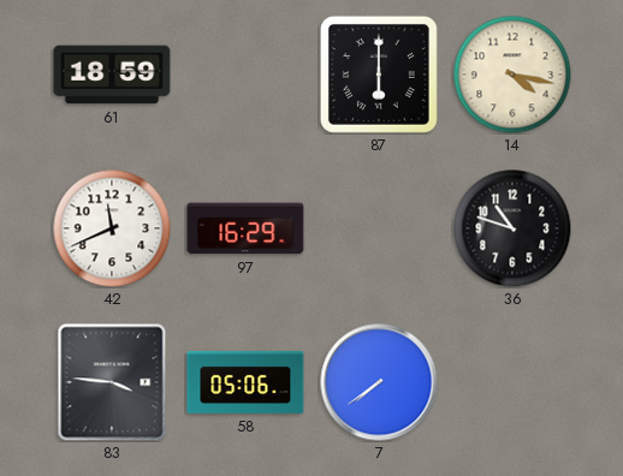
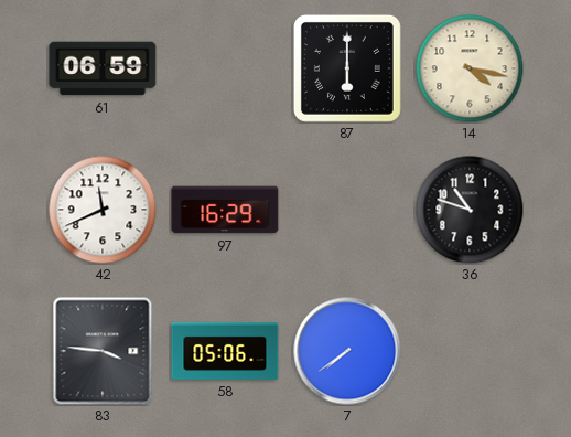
61: 18:59 -> 06:59 (103, 68)
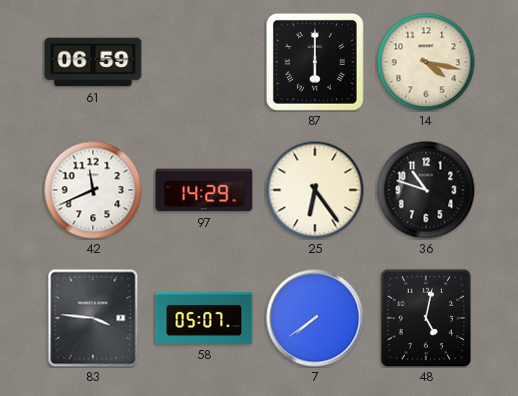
97: 16:29 -> 14:29 (204, 190)
25: none -> 6:24 (315, 190)
58: 05:06 -> 05:07 (204, 318)
48: none -> 5:02 (426, 318)
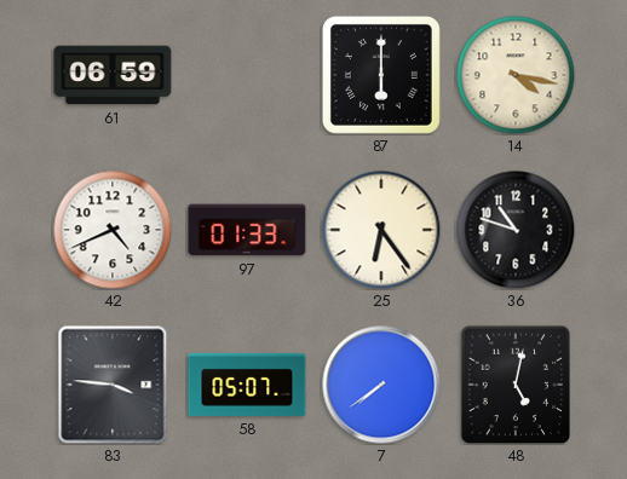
42: 11:41 -> 4:41 (113, 230)
97: 14:29 -> 01:33 (247, 230)
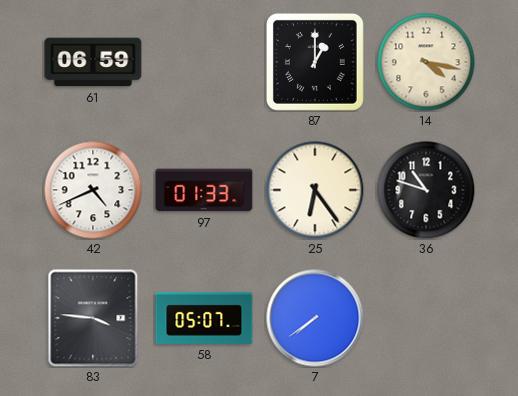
87: 6:00 -> 1:00 (315, 62)
48: 5:02 -> none (516, 385)
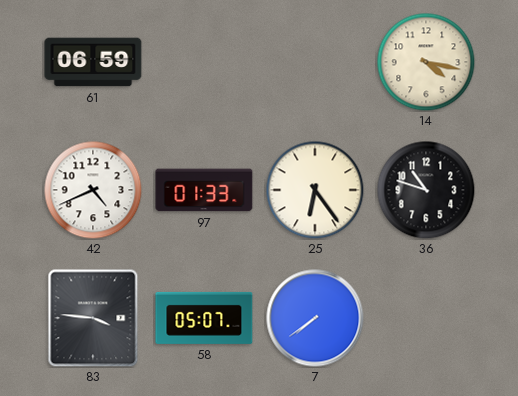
87: 1:00 -> none (315, 62)
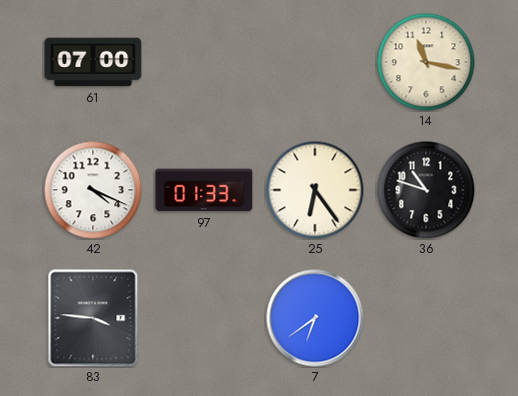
61: 06:59 -> 07:00 (93, 62)
14: 4:17 -> 11:17 (426, 62)
42: 4:41 -> 4:19 (93, 190)
58: 05:07 -> none (204, 318)
7: 7:39 -> 6:39 (315, 318)
